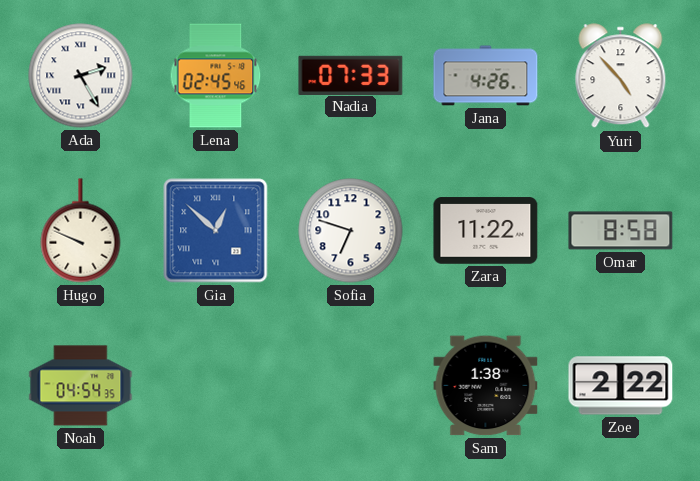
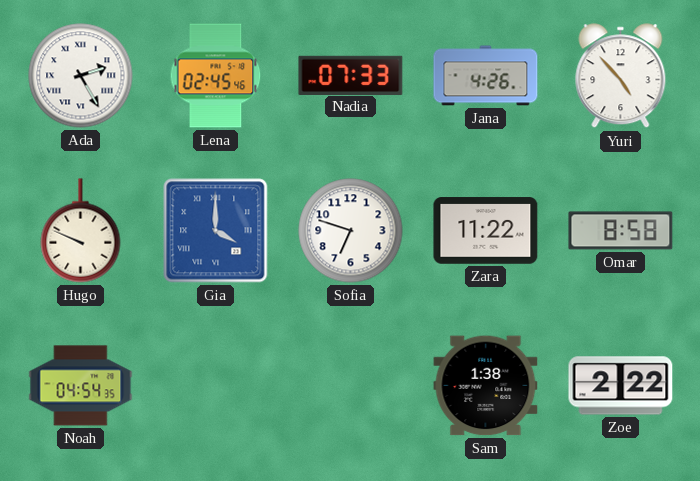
Gia: 12:52 -> 4:00 (216, 231)
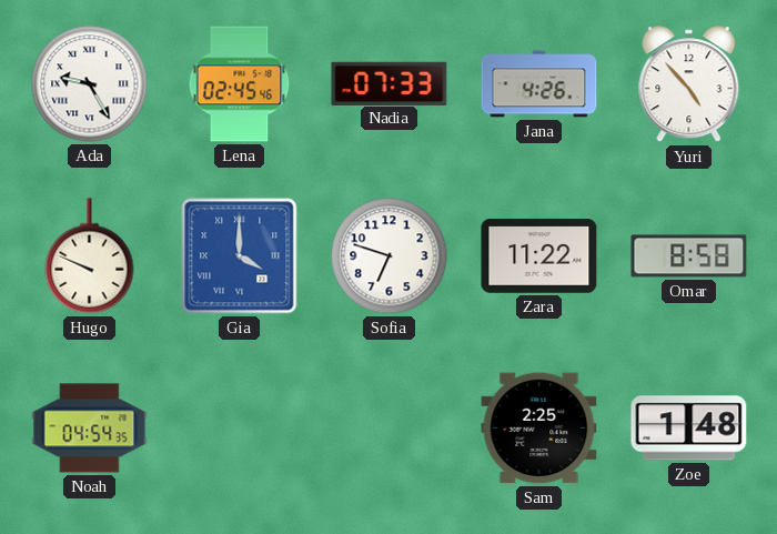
Ada: 2:25 -> 9:25 (90, 84)
Sam: 1:38 -> 2:25 (539, 429)
Zoe: 2:22 -> 1:48 (689, 429)
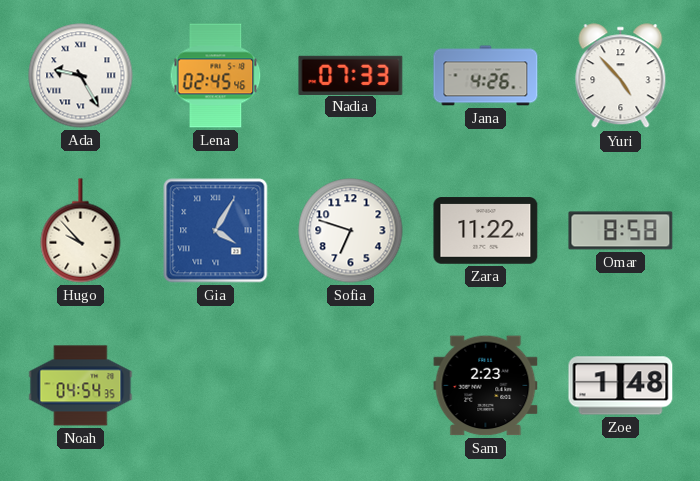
Hugo: 9:49 -> 9:53 (81, 231)
Gia: 4:00 -> 4:05 (216, 231)
Sam: 2:25 -> 2:23 (486, 386)
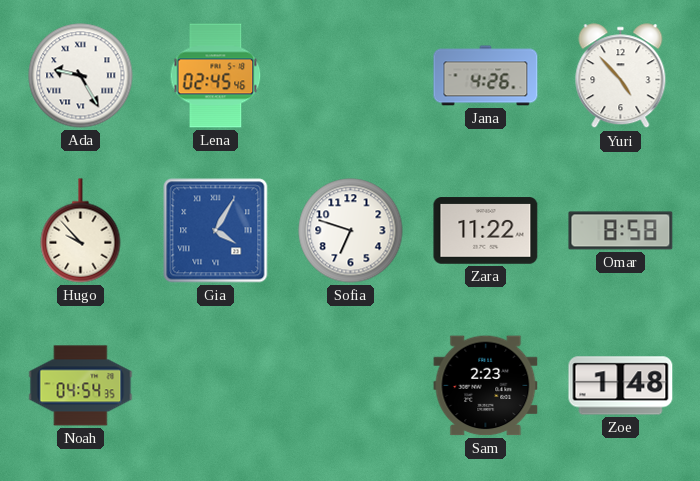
Nadia: 07:33 -> none (351, 75)
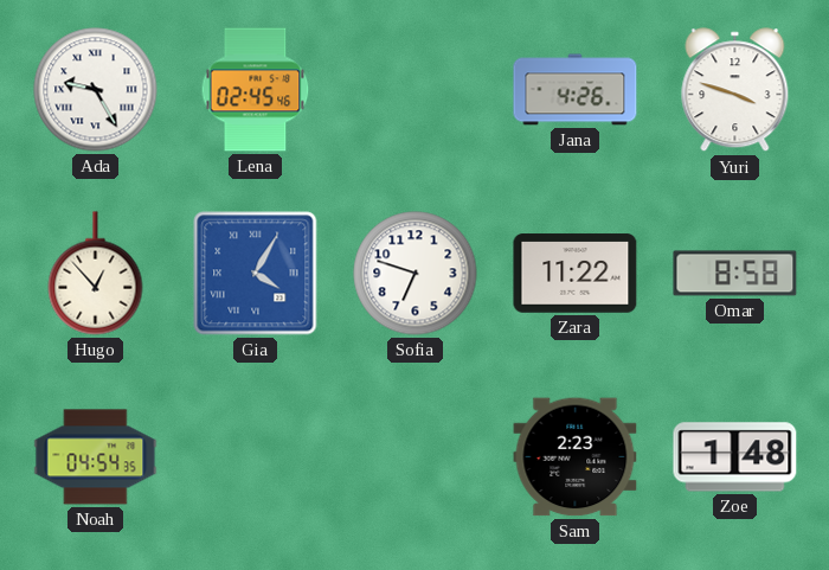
Yuri: 4:53 -> 3:48 (735, 90)
Hugo: 9:53 -> 12:53 (96, 274)
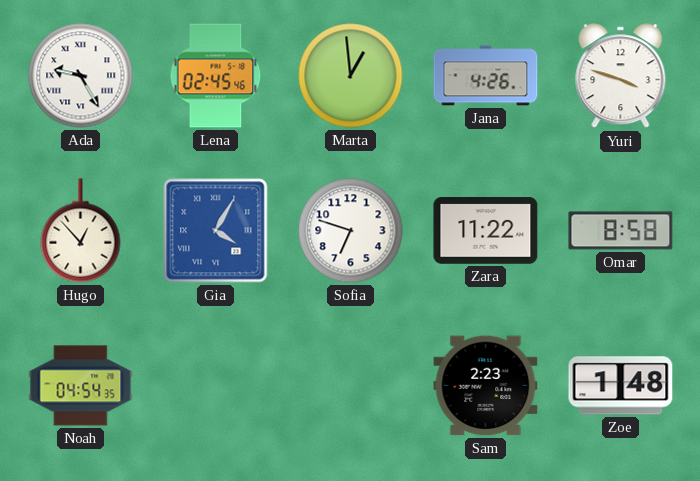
Marta: none -> 12:59 (351, 76)
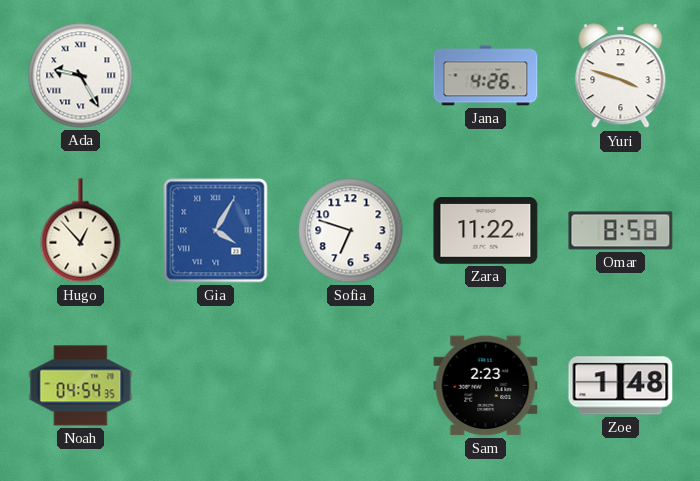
Lena: 02:45 -> none (216, 76)
Marta: 12:59 -> none (351, 76)
